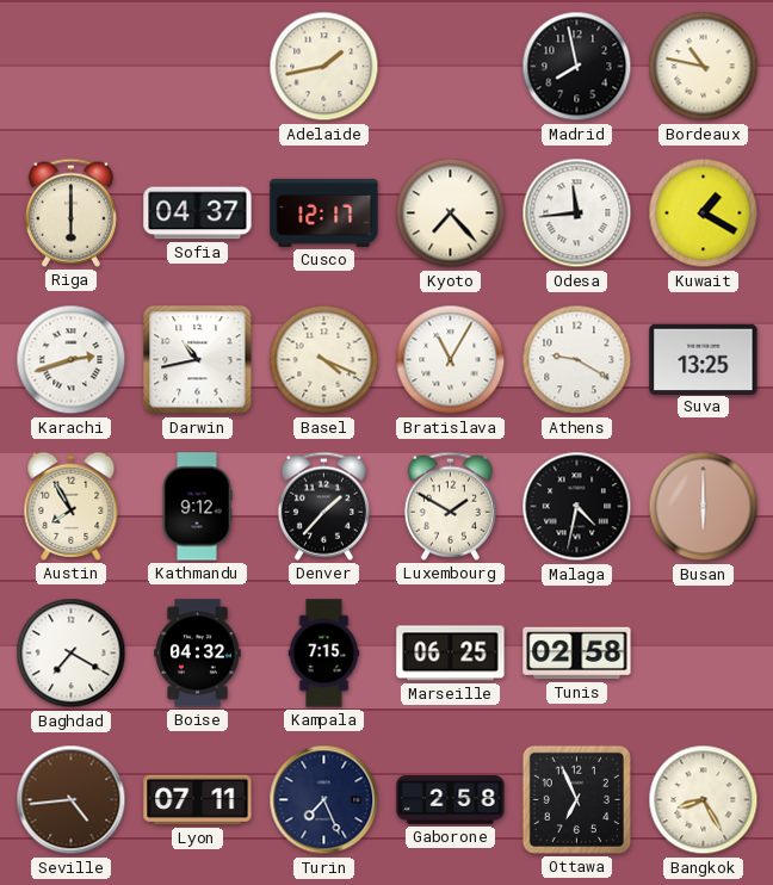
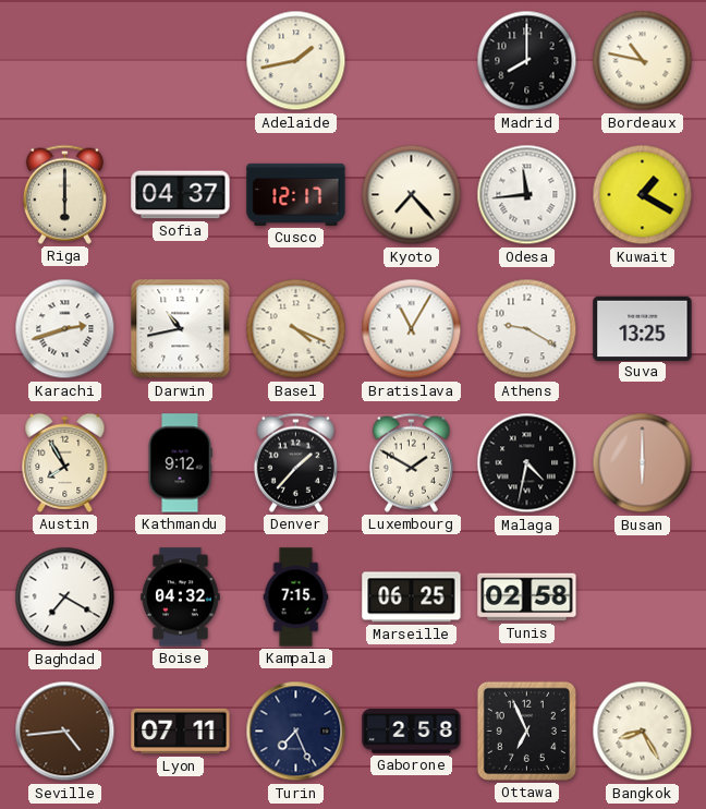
Madrid: 7:58 -> 8:00 (527, 61)
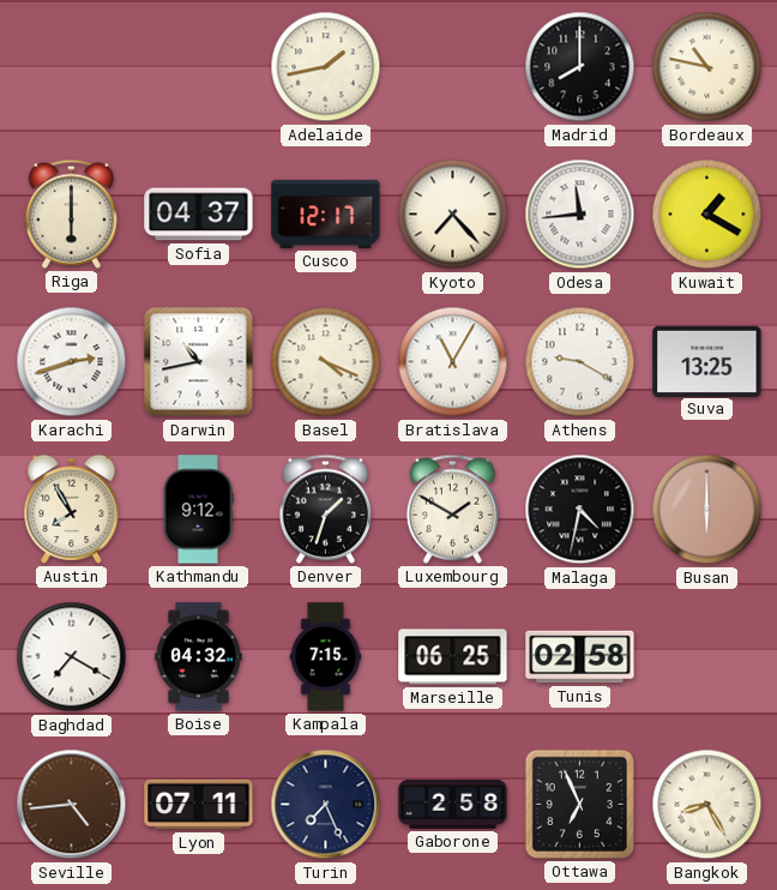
Denver: 1:37 -> 1:33 (325, 509)
